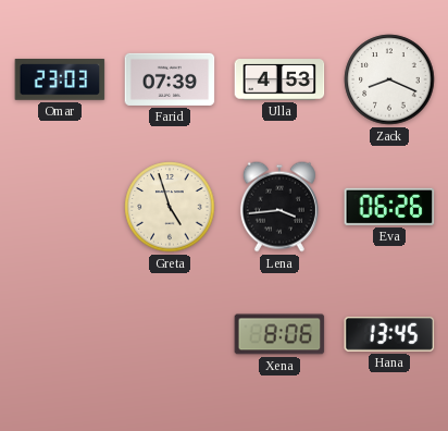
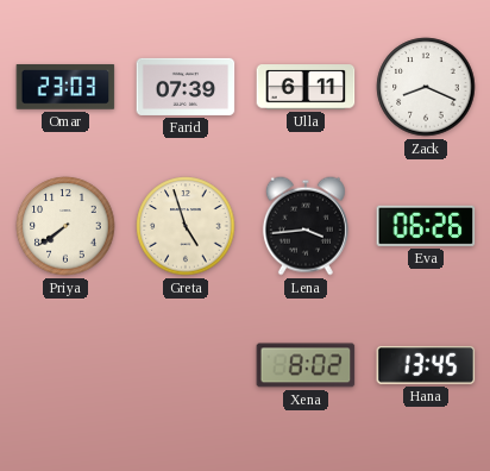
Ulla: 4:53 -> 6:11 (306, 87)
Priya: none -> 7:39 (65, 226)
Xena: 8:06 -> 8:02 (306, 365)
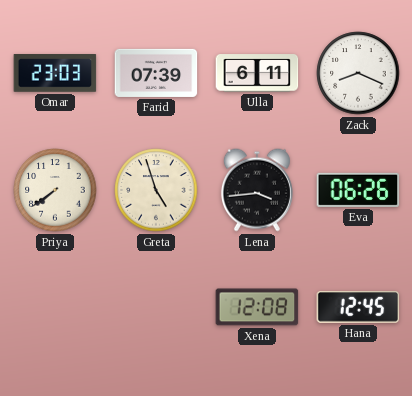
Xena: 8:02 -> 12:08 (257, 307)
Hana: 13:45 -> 12:45 (358, 307)
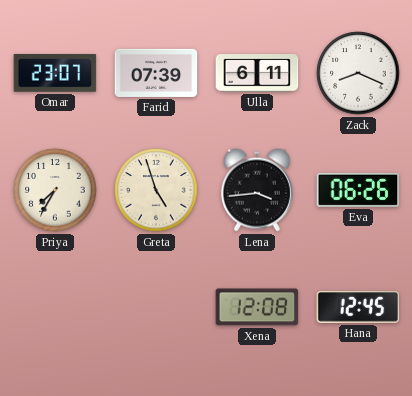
Omar: 23:03 -> 23:07 (55, 74)
Priya: 7:39 -> 7:35 (55, 190)
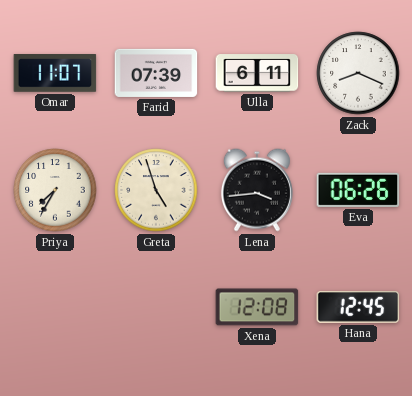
Omar: 23:07 -> 11:07 (55, 74)
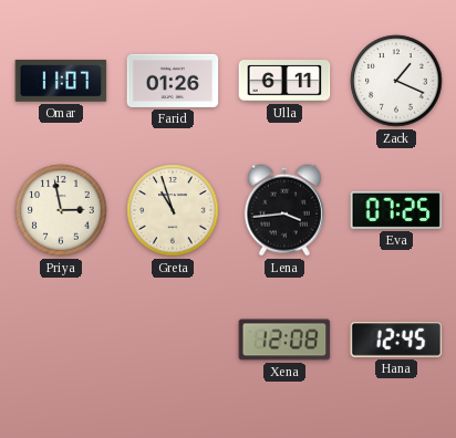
Farid: 07:39 -> 01:26 (173, 81)
Zack: 8:19 -> 1:19 (396, 81)
Priya: 7:35 -> 2:58 (61, 210)
Greta: 4:57 -> 10:57 (173, 210)
Eva: 06:26 -> 07:25 (396, 210)
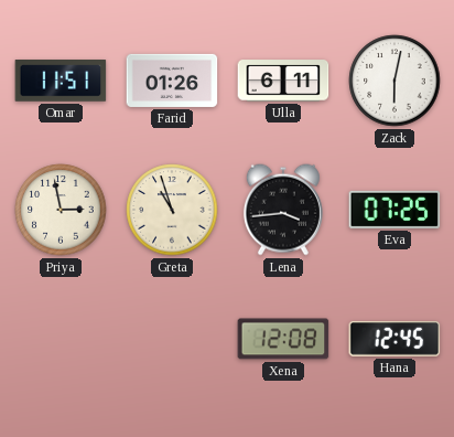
Omar: 11:07 -> 11:51 (61, 82)
Zack: 1:19 -> 6:02 (394, 81)
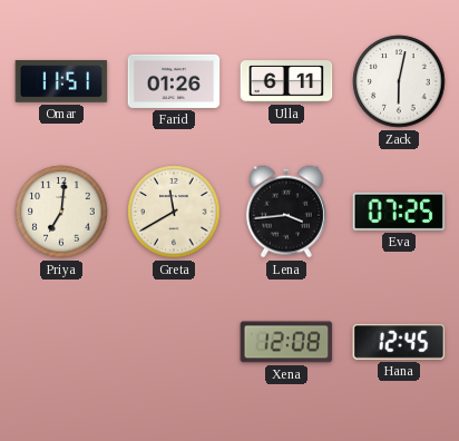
Priya: 2:58 -> 7:01 (61, 212)
Greta: 10:57 -> 11:40 (174, 212)
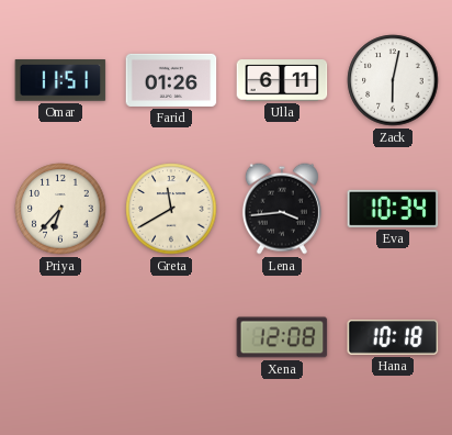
Priya: 7:01 -> 6:37 (60, 209)
Eva: 07:25 -> 10:34 (393, 209)
Hana: 12:45 -> 10:18 (393, 337)
